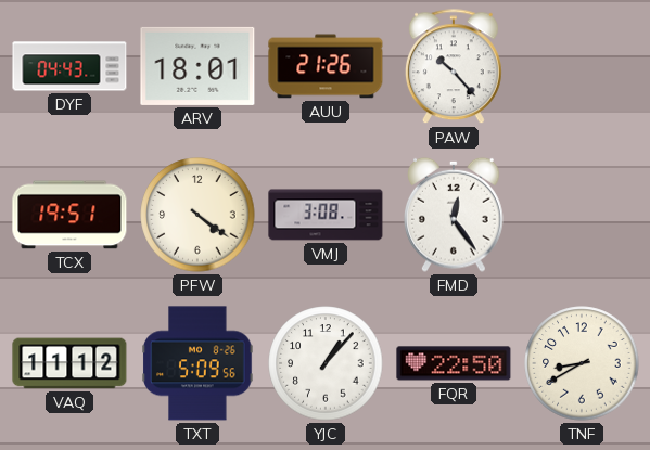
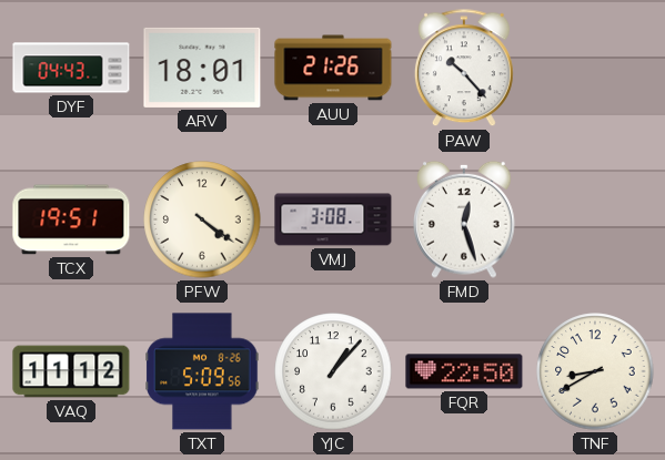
FMD: 12:24 -> 12:27 (464, 219)
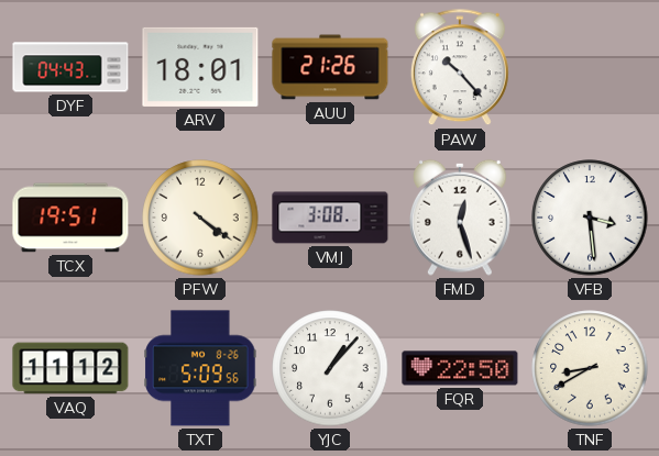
VFB: none -> 3:29 (590, 218)
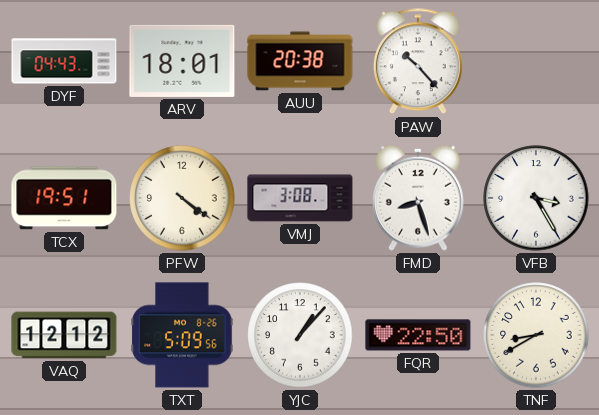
AUU: 21:26 -> 20:38 (300, 61)
FMD: 12:27 -> 8:27 (418, 198)
VFB: 3:29 -> 3:25 (536, 198)
VAQ: 11:12 -> 12:12 (64, 335)
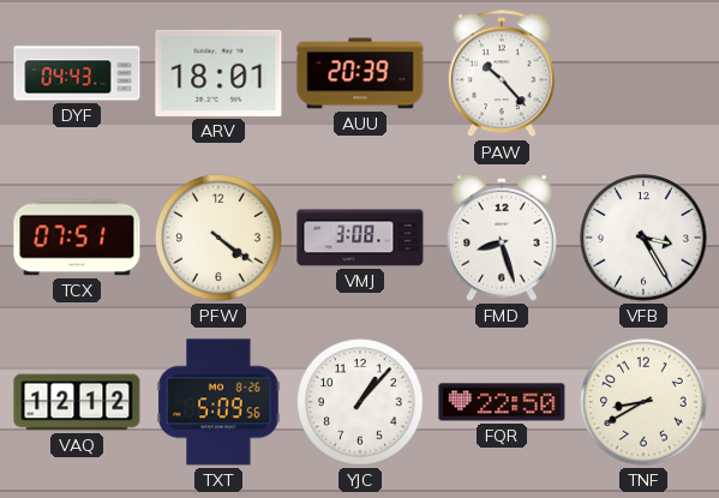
AUU: 20:38 -> 20:39 (360, 73)
TCX: 19:51 -> 07:51 (77, 238)
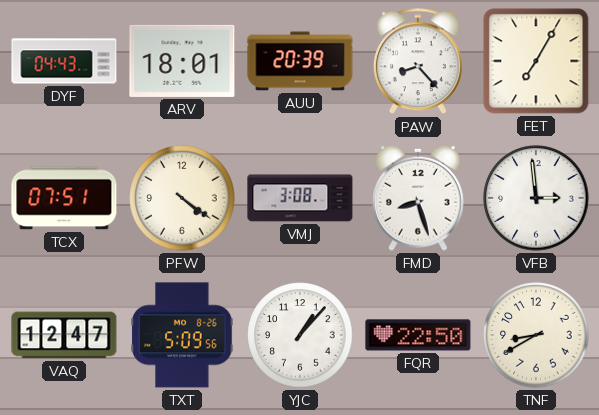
PAW: 10:23 -> 8:23 (418, 62)
FET: none -> 7:05 (536, 61)
VFB: 3:25 -> 2:59 (536, 198)
VAQ: 12:12 -> 12:47 (64, 335)
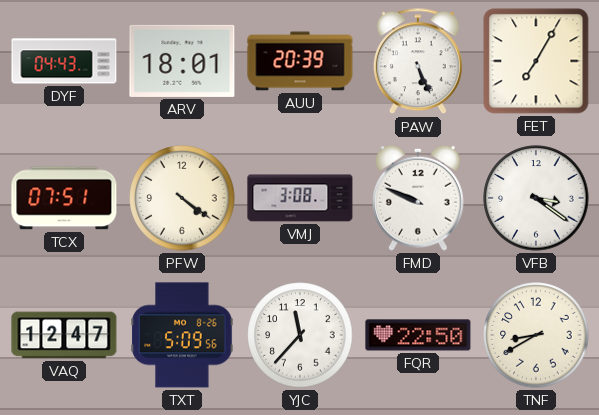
PAW: 8:23 -> 5:26 (418, 62)
FMD: 8:27 -> 9:49 (418, 198)
VFB: 2:59 -> 3:21 (536, 198)
YJC: 1:07 -> 11:37 (300, 335)
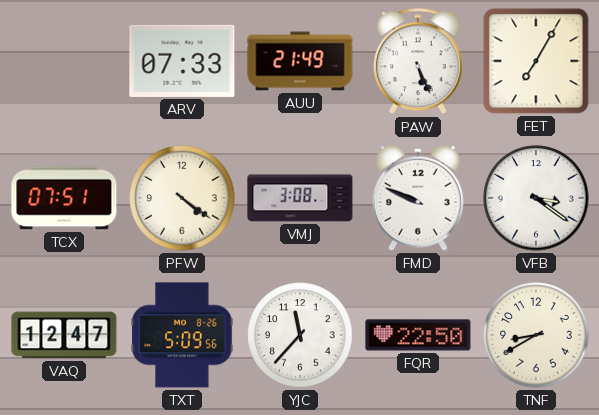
DYF: 04:43 -> none (64, 61)
ARV: 18:01 -> 07:33 (182, 61)
AUU: 20:39 -> 21:49 (300, 61)
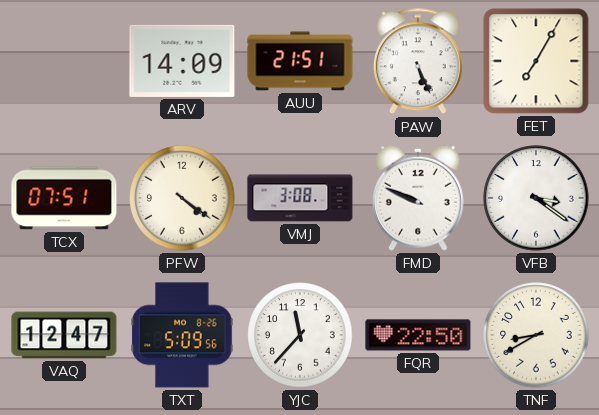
ARV: 07:33 -> 14:09 (182, 61)
AUU: 21:49 -> 21:51 (300, 61)
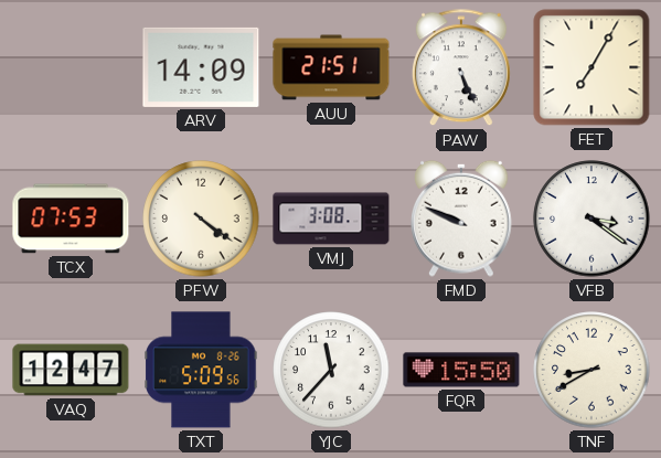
TCX: 07:51 -> 07:53 (71, 219)
FQR: 22:50 -> 15:50 (461, 370)
